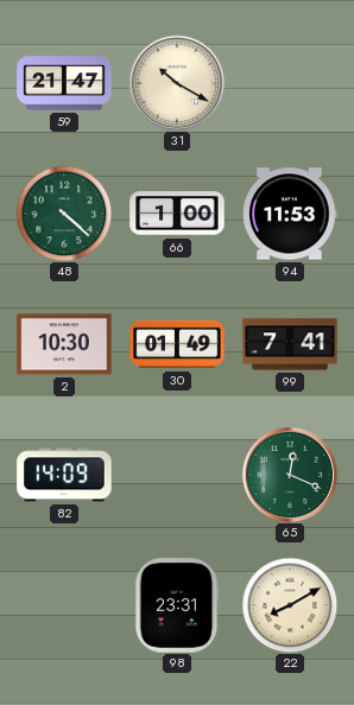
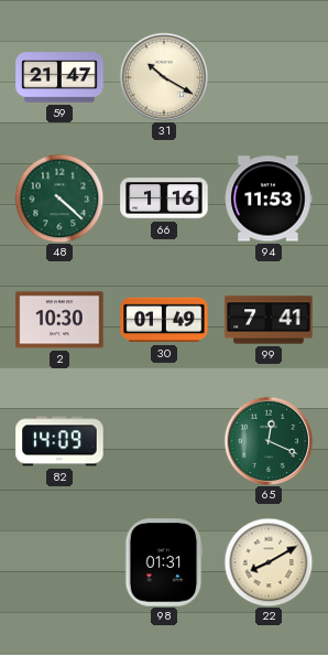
66: 1:00 -> 1:16 (164, 198)
98: 23:31 -> 01:31 (164, 562)
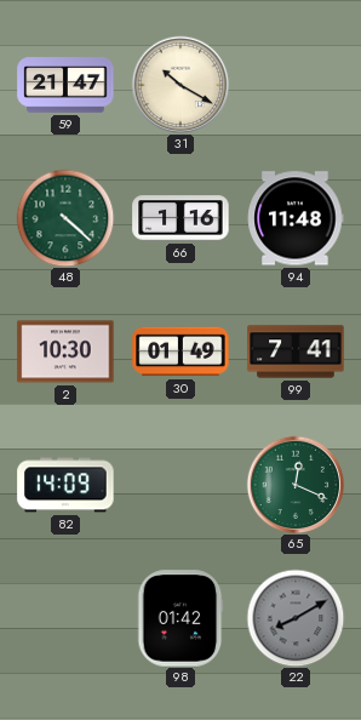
94: 11:53 -> 11:48 (296, 218)
98: 01:31 -> 01:42 (180, 618)
22 dial: cream -> grey (296, 618)
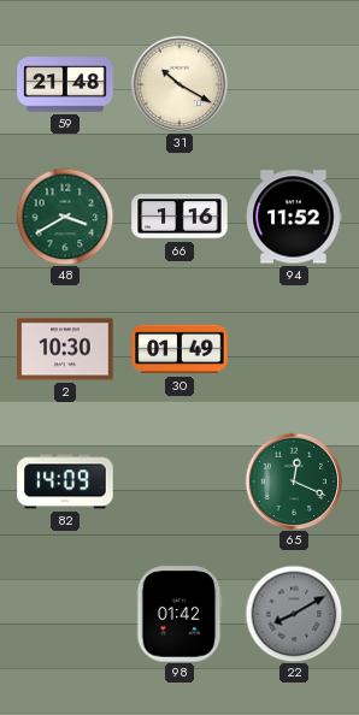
59: 21:47 -> 21:48 (65, 84)
48: 4:22 -> 3:40 (65, 217)
94: 11:48 -> 11:52 (294, 217)
99: 7:41 -> none (296, 352)
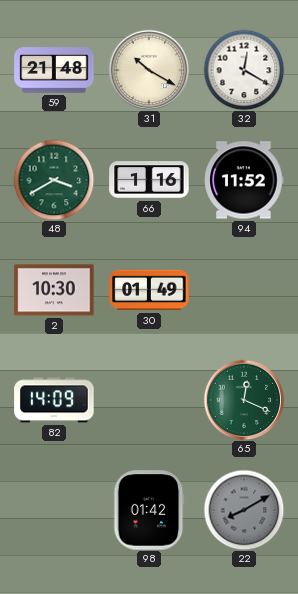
32: none -> 12:20 (244, 70)
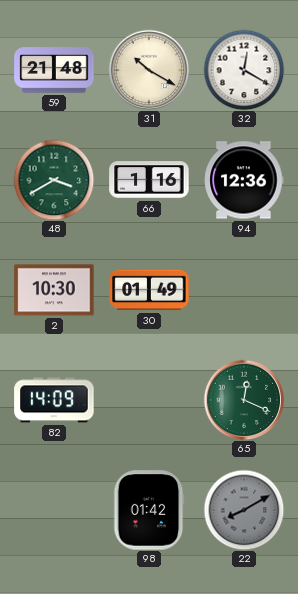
94: 11:52 -> 12:36 (244, 180)
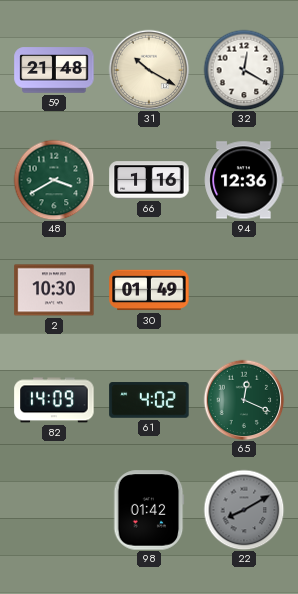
61: none -> 4:02 (149, 400)
